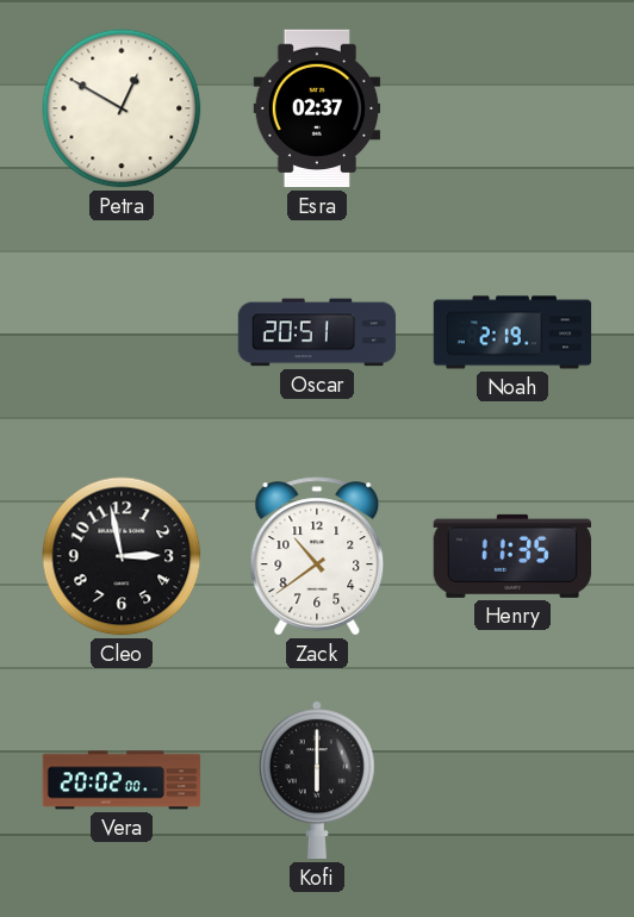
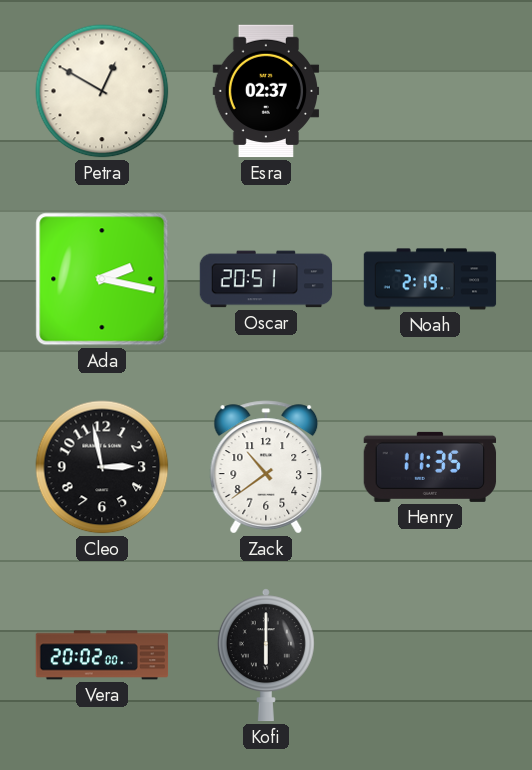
Ada: none -> 2:17 (102, 279)
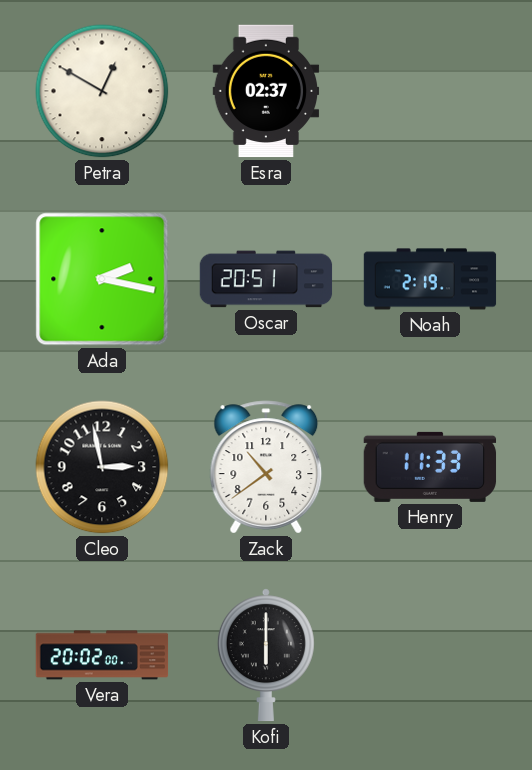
Henry: 11:35 -> 11:33 (430, 467)
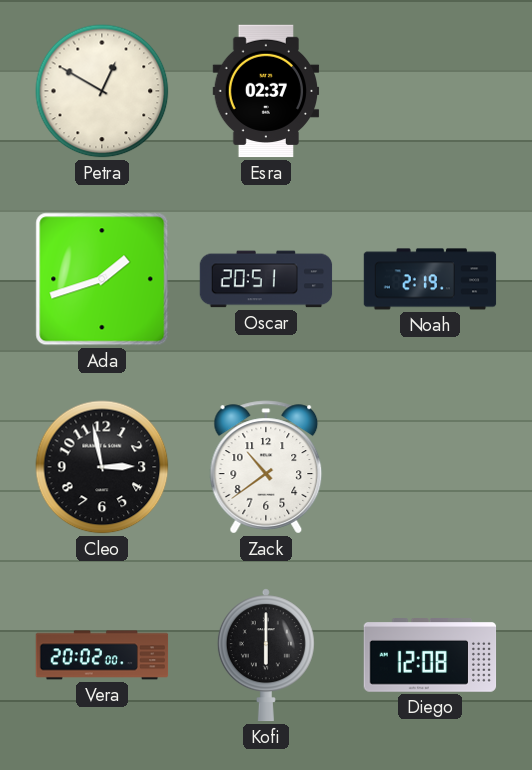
Ada: 2:17 -> 1:42 (102, 279)
Henry: 11:33 -> none (430, 467)
Diego: none -> 12:08 (430, 656)
